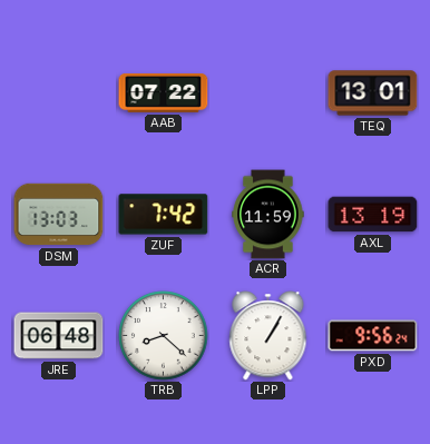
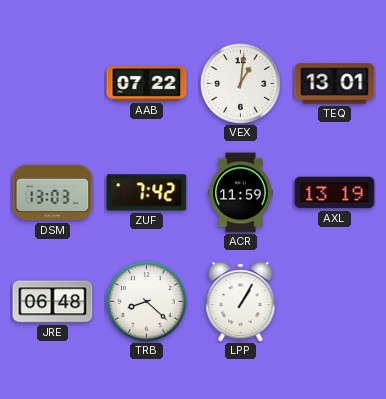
VEX: none -> 1:01 (241, 84)
PXD: 9:56 -> none (373, 336)
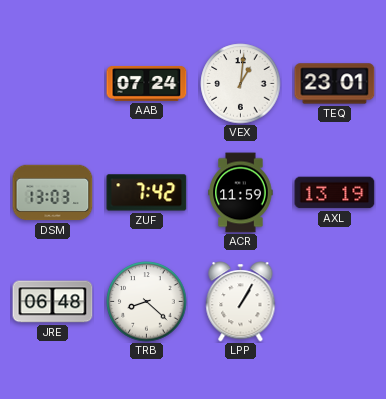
AAB: 07:22 -> 07:24 (147, 83)
TEQ: 13:01 -> 23:01 (335, 84)
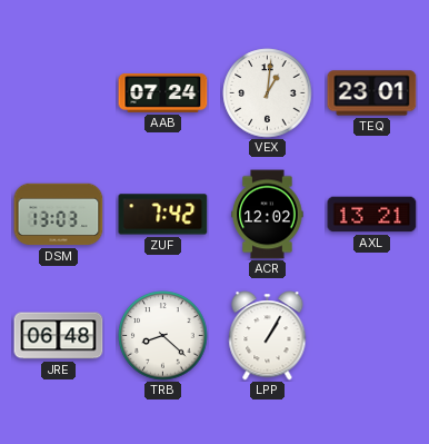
ACR: 11:59 -> 12:02 (268, 215)
AXL: 13:19 -> 13:21 (372, 215)
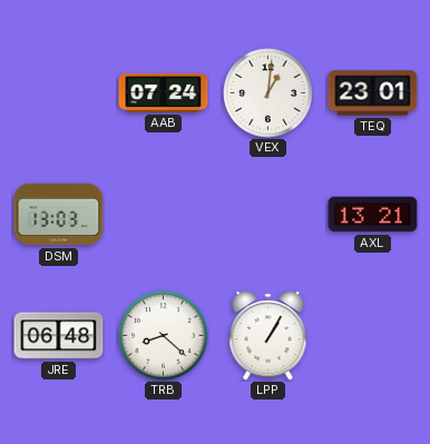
ZUF: 7:42 -> none (163, 215)
ACR: 12:02 -> none (268, 215)
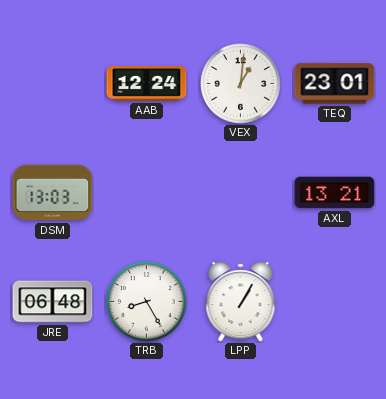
AAB: 07:24 -> 12:24 (147, 83)
TRB: 8:22 -> 8:25 (147, 302)
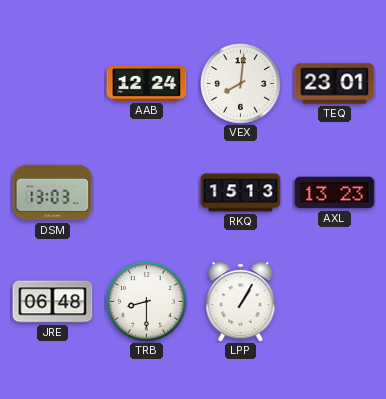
VEX: 1:01 -> 8:01 (241, 84)
RKQ: none -> 15:13 (241, 193)
AXL: 13:21 -> 13:23 (335, 193)
TRB: 8:25 -> 8:30 (147, 302)
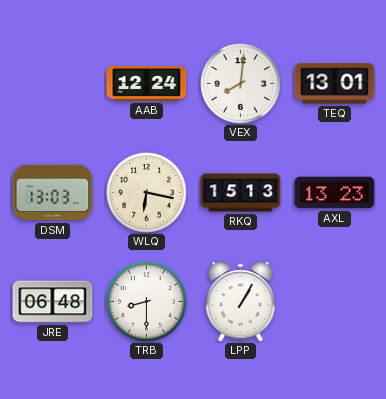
TEQ: 23:01 -> 13:01 (335, 84)
WLQ: none -> 6:17 (147, 193)
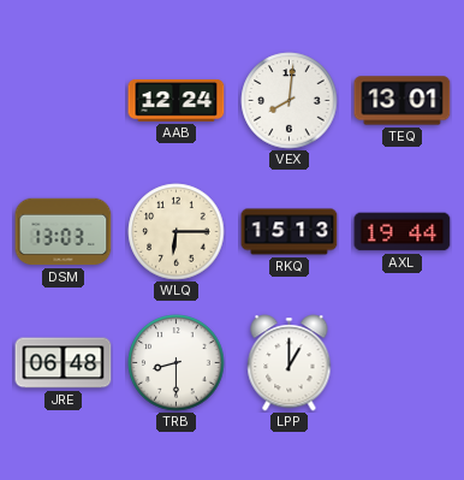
WLQ: 6:17 -> 6:15 (177, 232)
AXL: 13:23 -> 19:44 (403, 232)
LPP: 1:05 -> 1:00 (290, 363)
